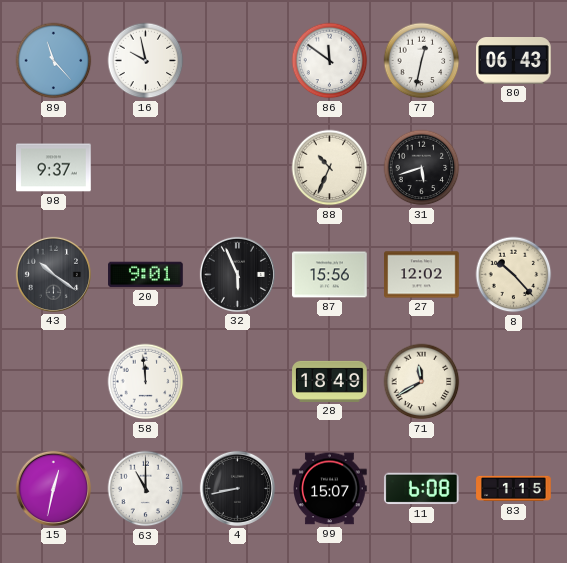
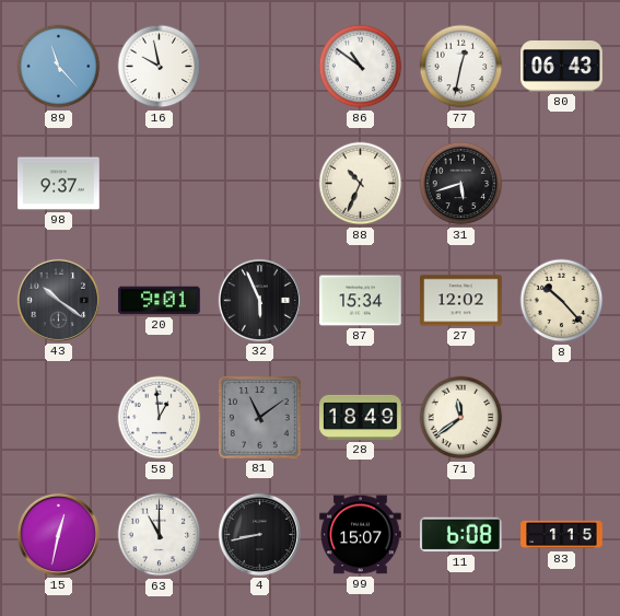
86: 11:51 -> 10:51 (361, 67)
87: 15:56 -> 15:34 (361, 301)
58: 11:59 -> 12:59 (160, 418)
81: none -> 11:09 (260, 418)
71: 11:40 -> 11:39 (461, 418)
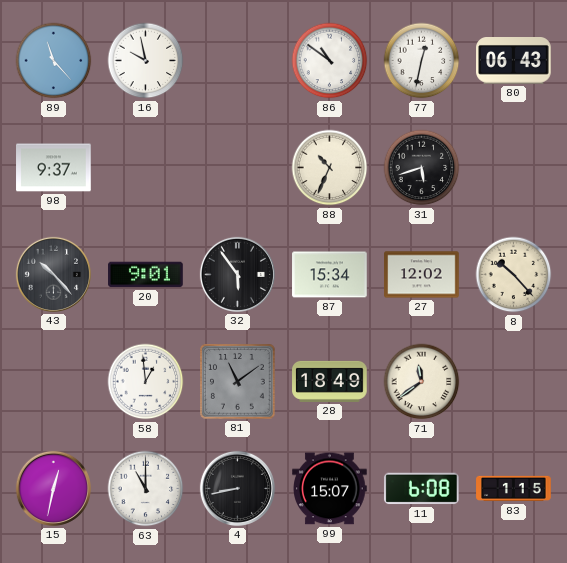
43: 10:21 -> 10:23 (53, 274)
32: 5:56 -> 5:54 (237, 274)
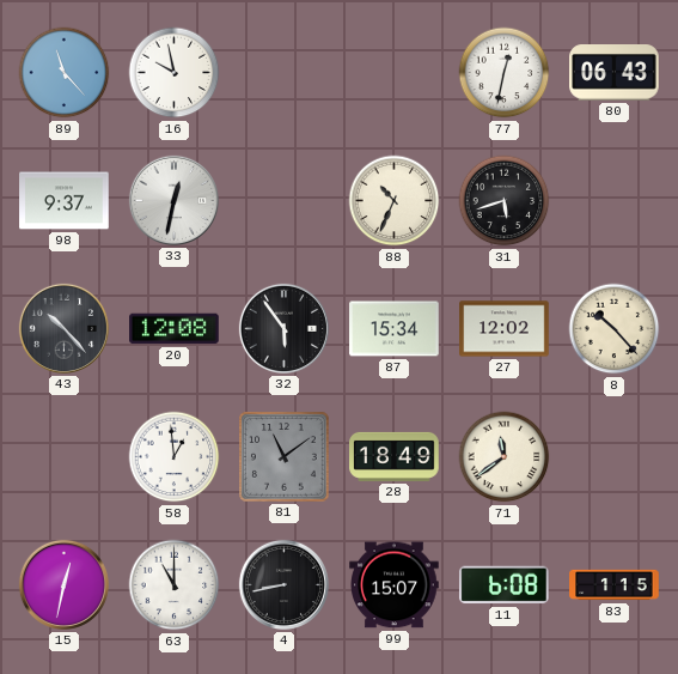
86: 10:51 -> none (330, 61)
33: none -> 12:32 (173, 200)
20: 9:01 -> 12:08 (175, 329)
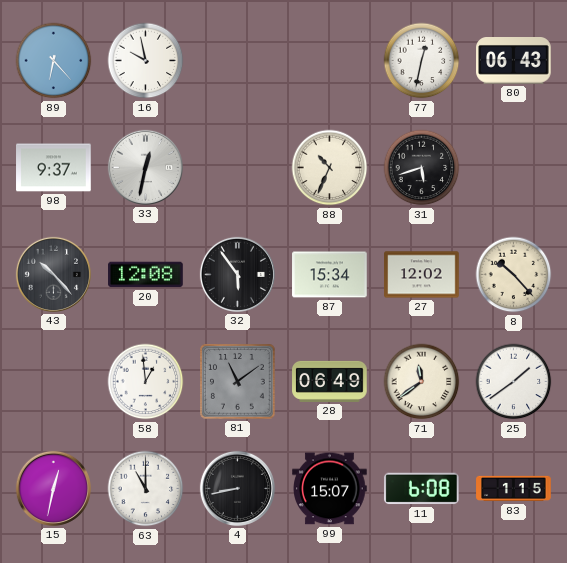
89: 11:23 -> 6:23 (54, 61)
28: 18:49 -> 06:49 (330, 381)
25: none -> 1:39 (514, 382)
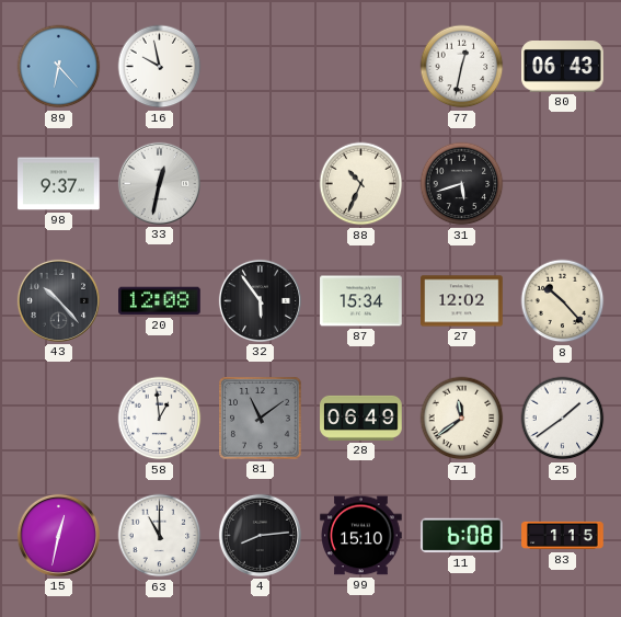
4: 8:43 -> 8:14 (260, 535)
99: 15:07 -> 15:10 (361, 536)
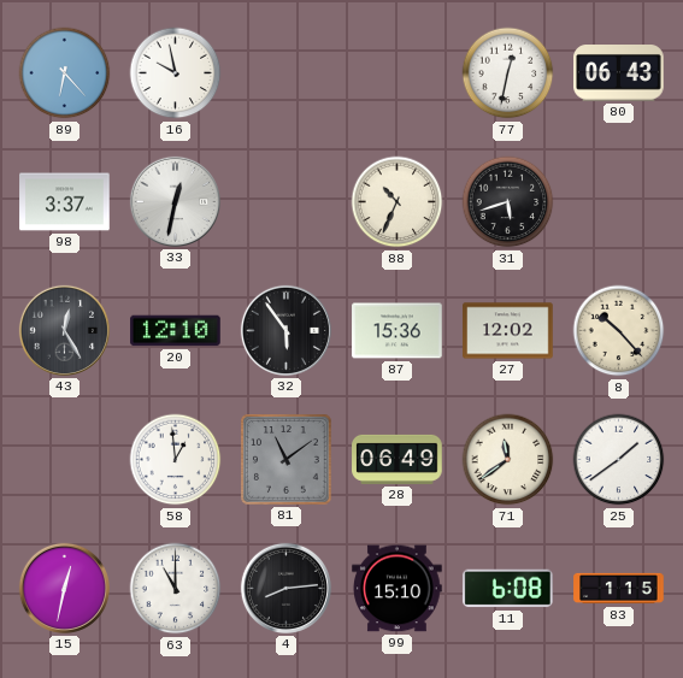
98: 9:37 -> 3:37 (65, 202)
43: 10:23 -> 12:25 (64, 330)
20: 12:08 -> 12:10 (176, 331)
87: 15:34 -> 15:36 (398, 331)
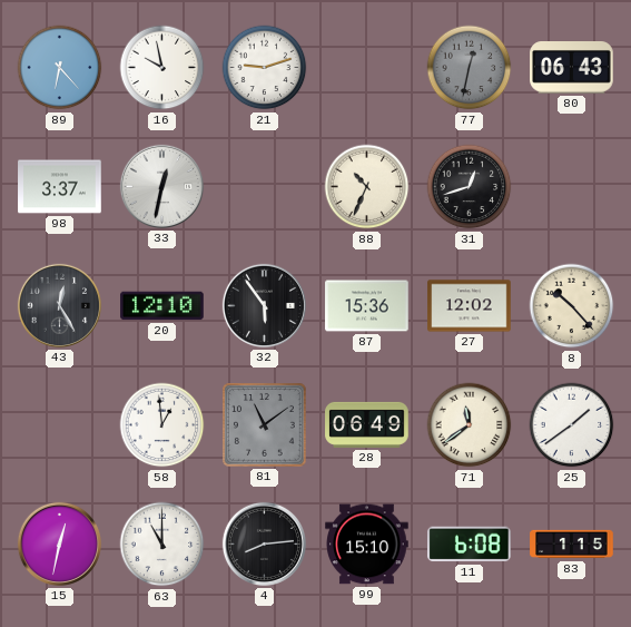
21: none -> 9:12 (265, 68)
77 dial: white -> grey (470, 68)
31: 5:42 -> 12:42 (470, 187)
